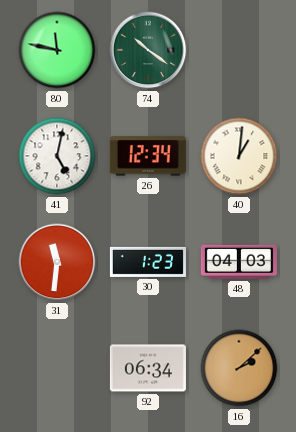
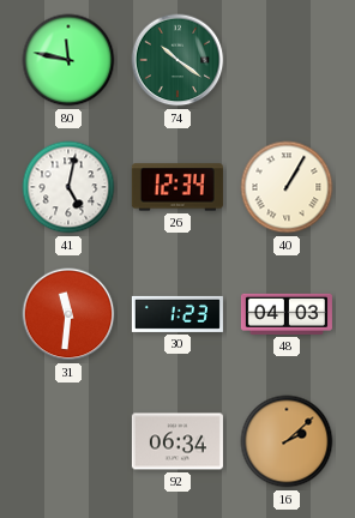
40: 1:01 -> 1:05 (287, 187)
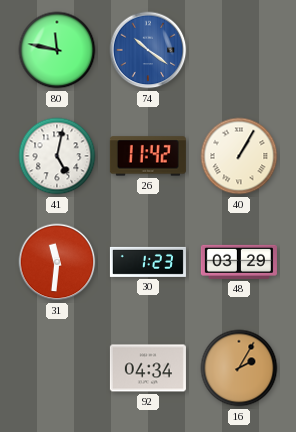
74 dial: green -> blue (148, 50)
26: 12:34 -> 11:42 (148, 156)
48: 04:03 -> 03:29 (239, 262)
92: 06:34 -> 04:34 (148, 368)
16: 2:08 -> 2:05 (239, 368)
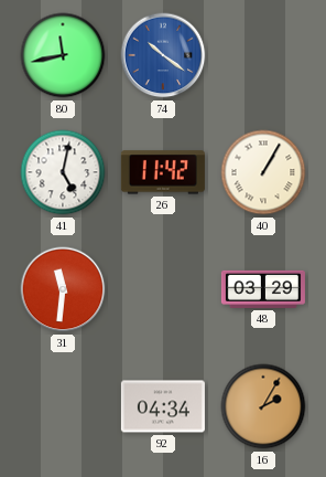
80: 11:47 -> 11:43 (63, 55)
30: 1:23 -> none (148, 262)
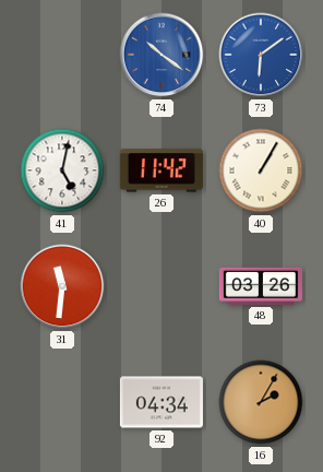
80: 11:43 -> none (63, 55)
73: none -> 6:09 (261, 55)
48: 03:29 -> 03:26 (261, 286)
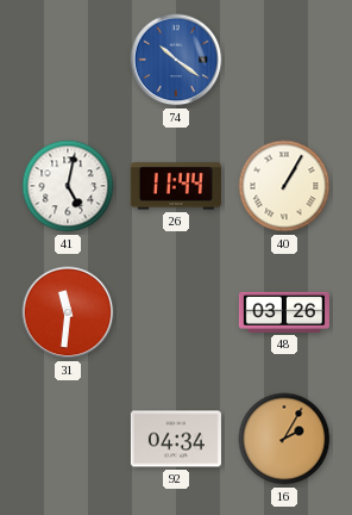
73: 6:09 -> none (261, 55)
26: 11:42 -> 11:44 (176, 186)
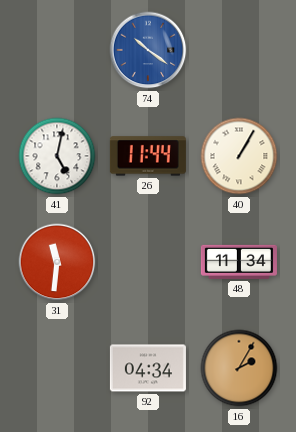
48: 03:26 -> 11:34 (239, 262)
